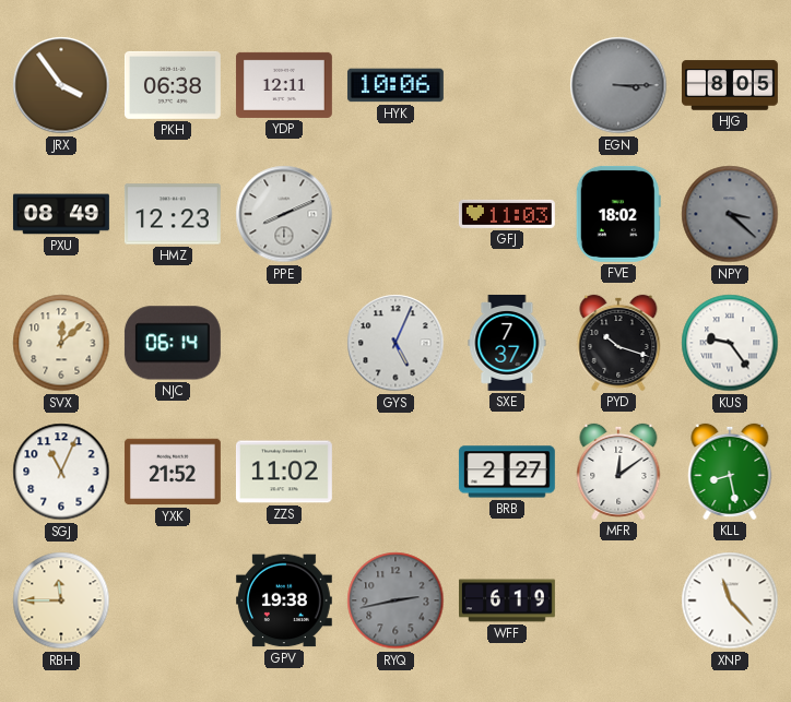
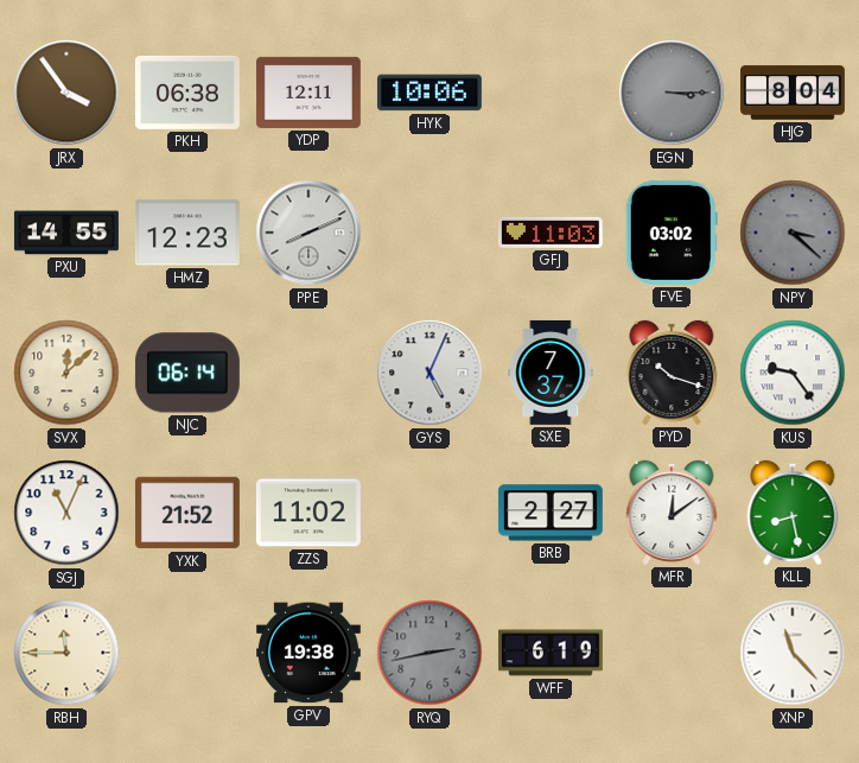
HJG: 8:05 -> 8:04 (794, 93)
PXU: 08:49 -> 14:55 (66, 233)
FVE: 18:02 -> 03:02 (672, 233)
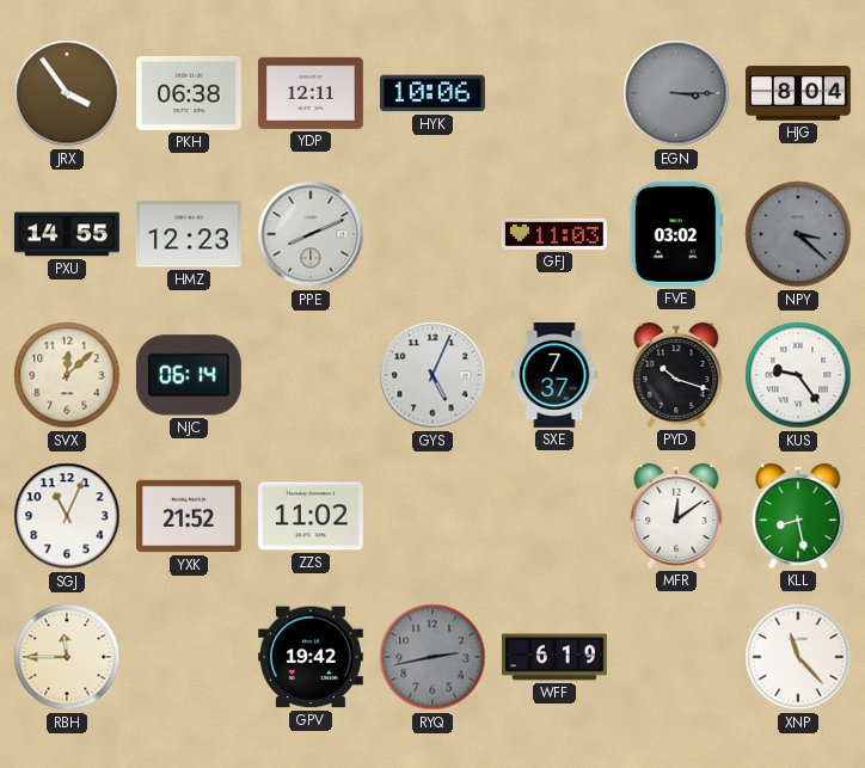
BRB: 2:27 -> none (551, 513)
GPV: 19:38 -> 19:42 (311, 657)
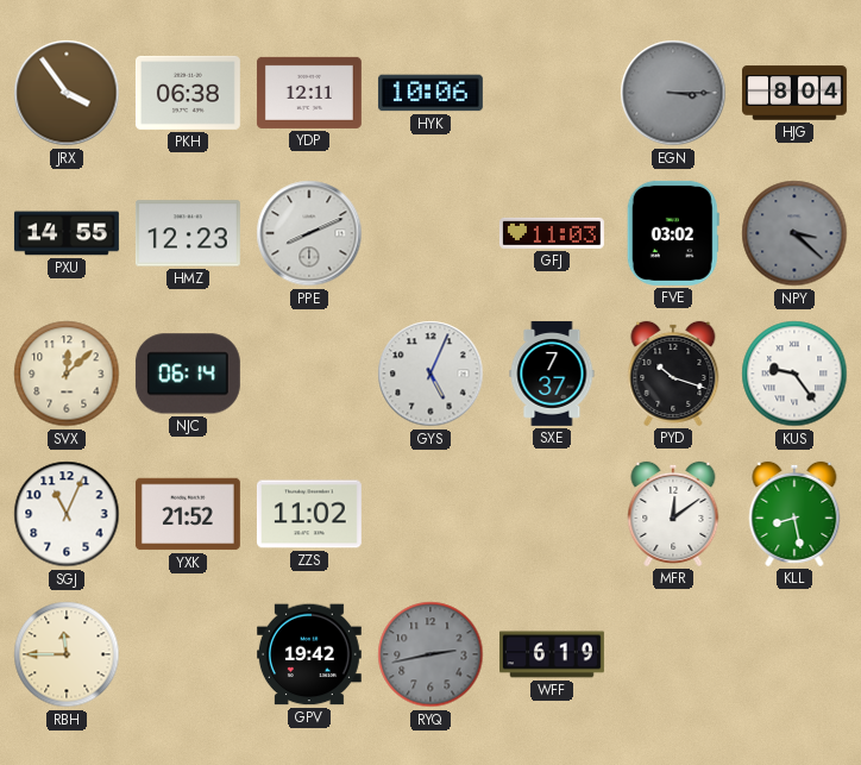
XNP: 11:23 -> none (798, 657)
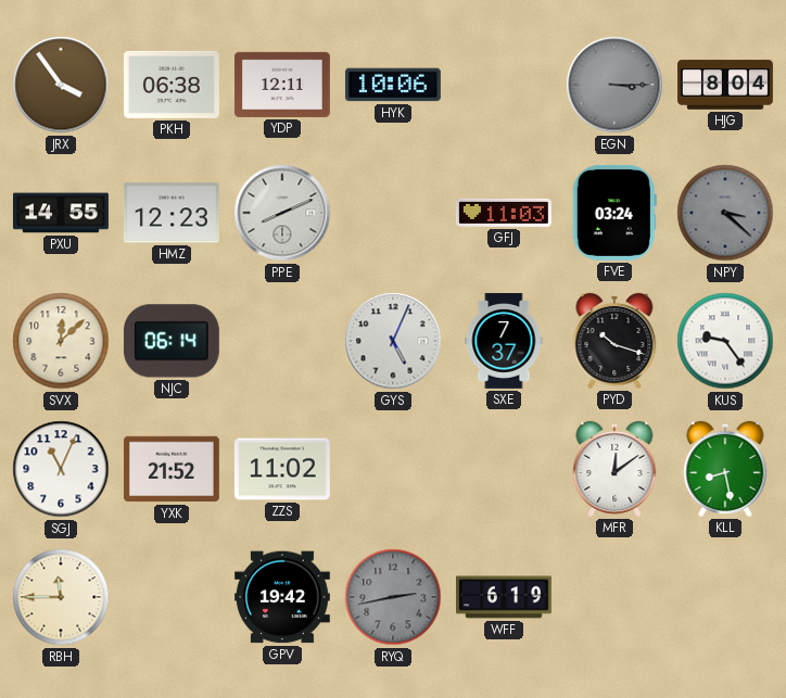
FVE: 03:02 -> 03:24 (614, 213)
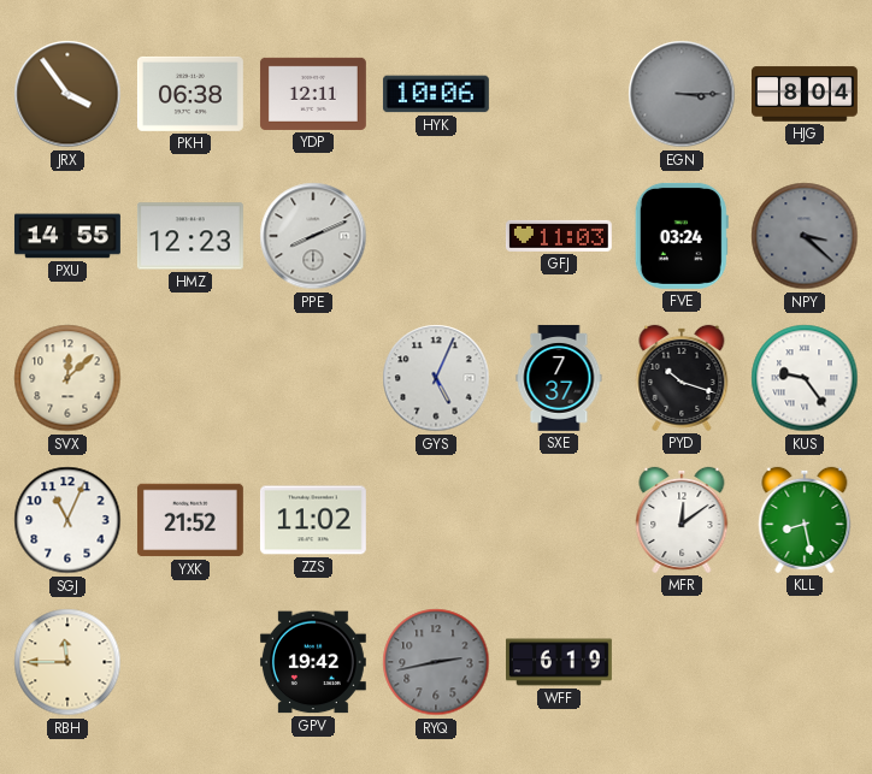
NJC: 06:14 -> none (172, 341)
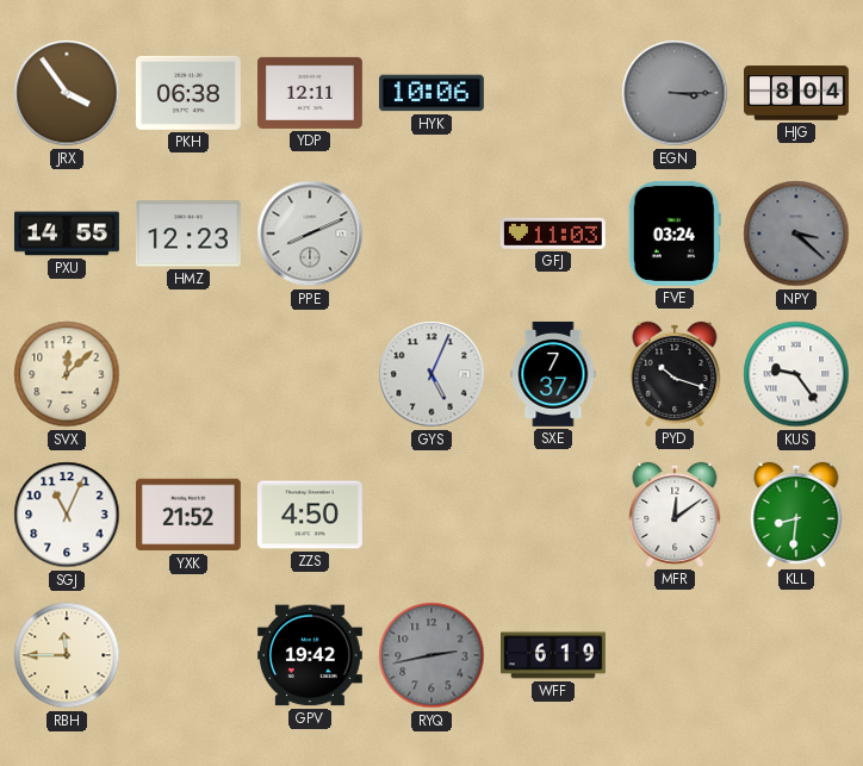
ZZS: 11:02 -> 4:50 (310, 515)
KLL: 8:28 -> 8:31 (796, 515)
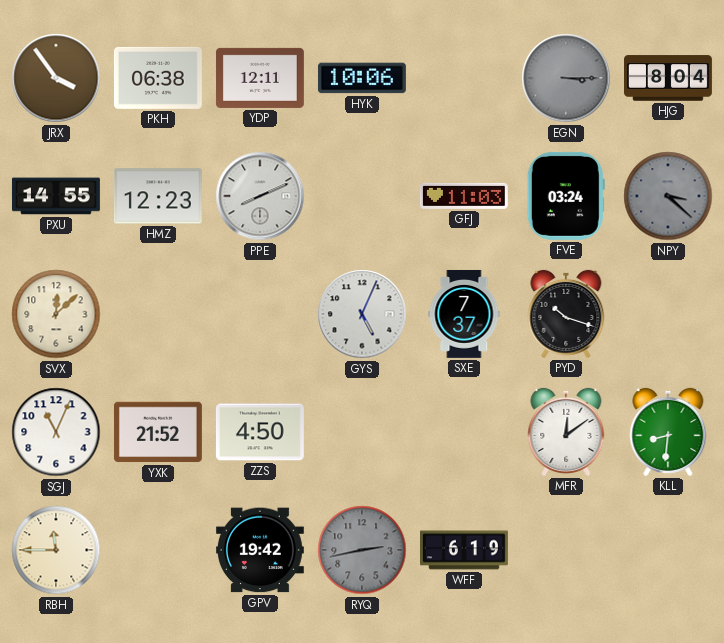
KUS: 9:24 -> none (796, 374)
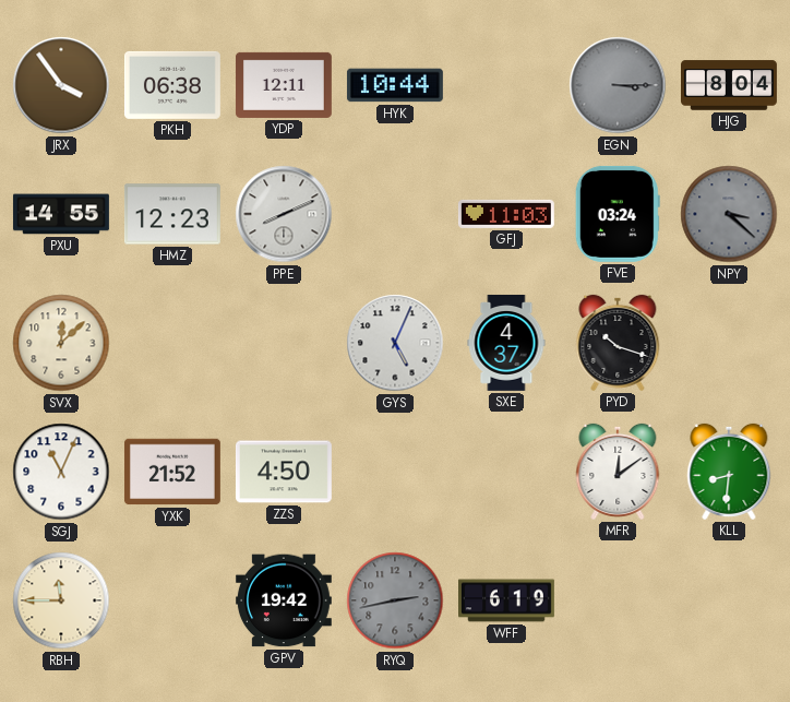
HYK: 10:06 -> 10:44 (395, 85)
SXE: 7:37 -> 4:37 (506, 343)
